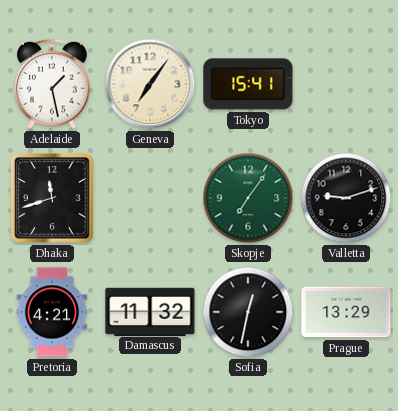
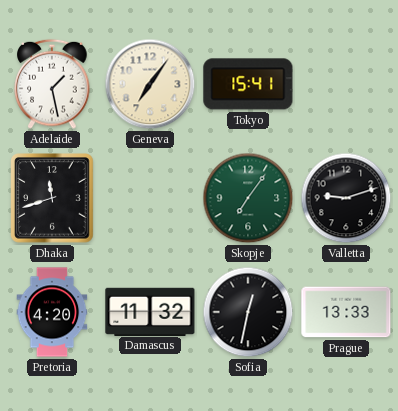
Pretoria: 4:21 -> 4:20 (52, 312)
Prague: 13:29 -> 13:33 (346, 312)
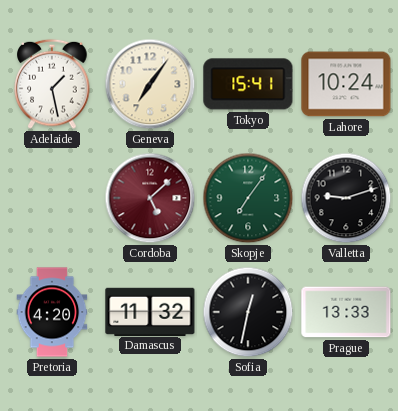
Lahore: none -> 10:24 (346, 84)
Dhaka: 11:42 -> none (53, 198)
Cordoba: none -> 5:08 (150, 198)
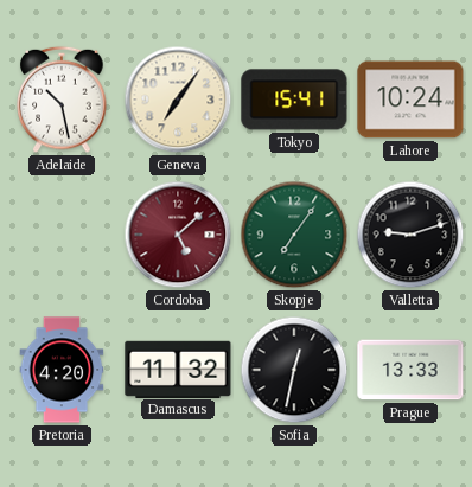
Adelaide: 1:28 -> 10:28 (62, 100)
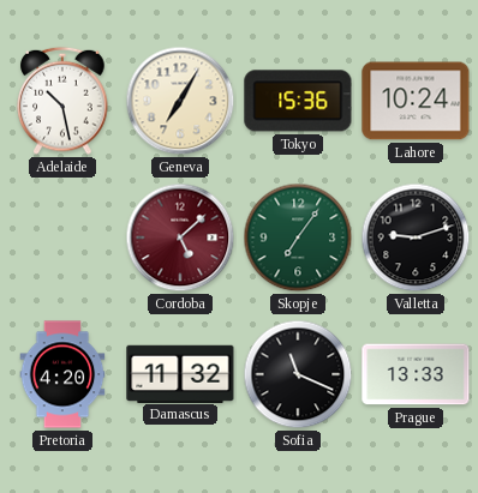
Geneva: 7:06 -> 7:05 (180, 101)
Tokyo: 15:41 -> 15:36 (298, 101)
Sofia: 12:32 -> 11:19 (298, 374)
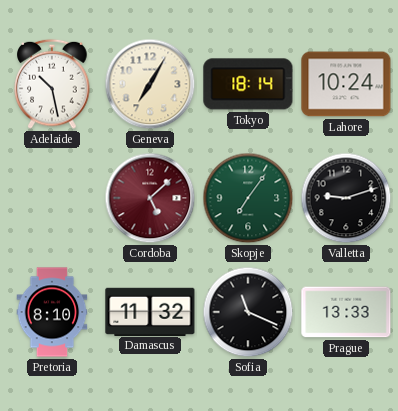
Tokyo: 15:36 -> 18:14 (248, 84)
Pretoria: 4:20 -> 8:10 (52, 312)
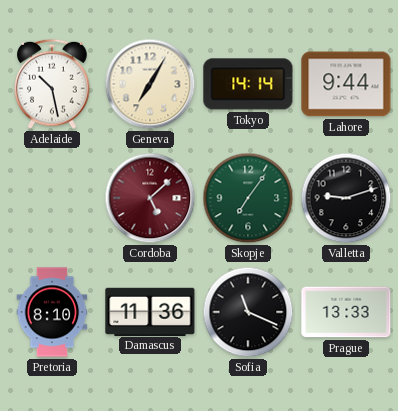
Tokyo: 18:14 -> 14:14 (248, 84)
Lahore: 10:24 -> 9:44 (346, 84)
Damascus: 11:32 -> 11:36 (150, 311)
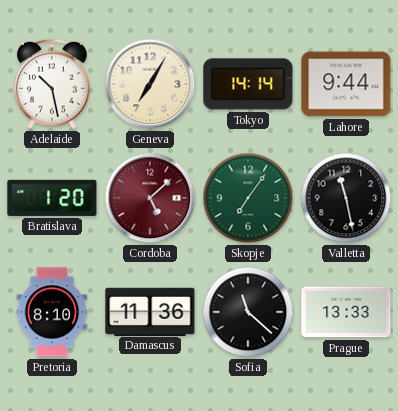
Bratislava: none -> 1:20 (52, 198)
Valletta: 9:12 -> 11:28 (346, 198)
Sofia: 11:19 -> 11:22 (248, 312)
